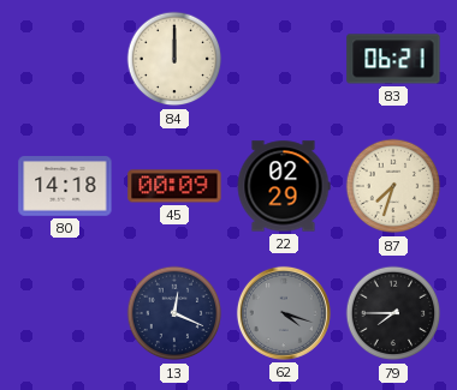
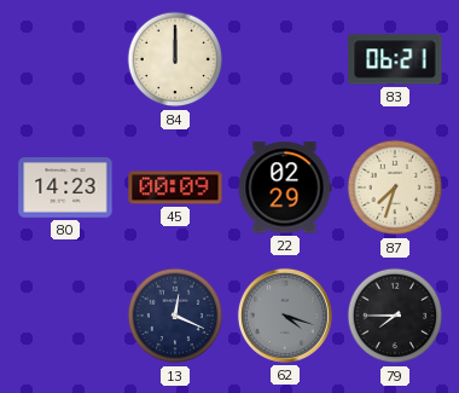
80: 14:18 -> 14:23 (65, 189)
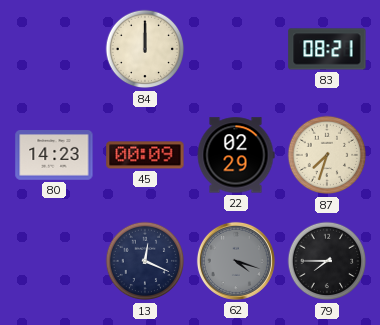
83: 06:21 -> 08:21 (327, 49)
